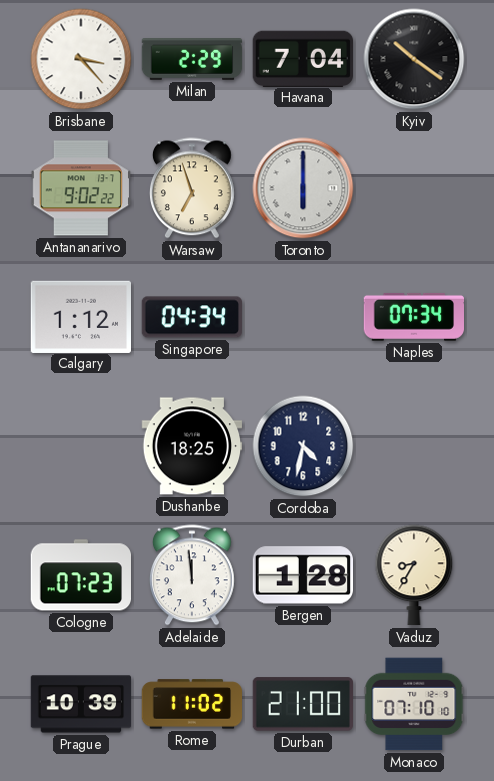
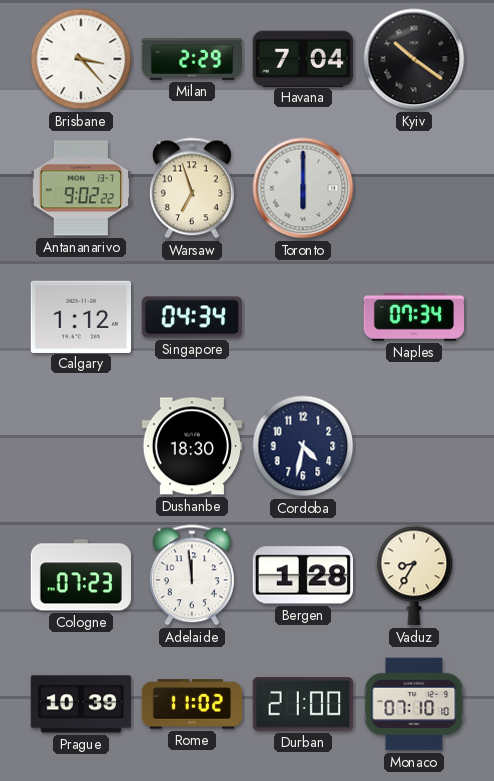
Dushanbe: 18:25 -> 18:30 (192, 446)
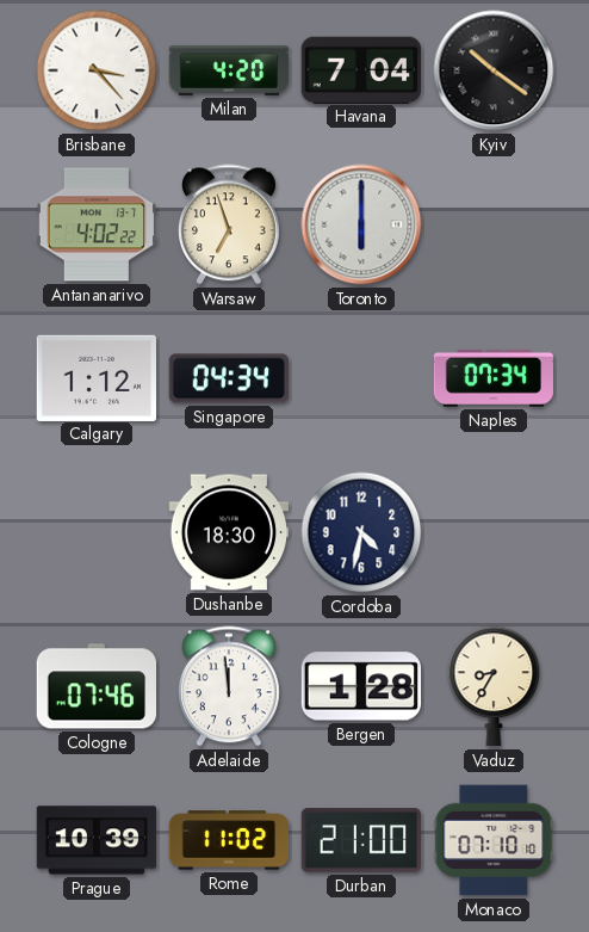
Milan: 2:29 -> 4:20 (229, 72)
Antananarivo: 9:02 -> 4:02 (95, 224)
Cologne: 07:23 -> 07:46 (95, 686)
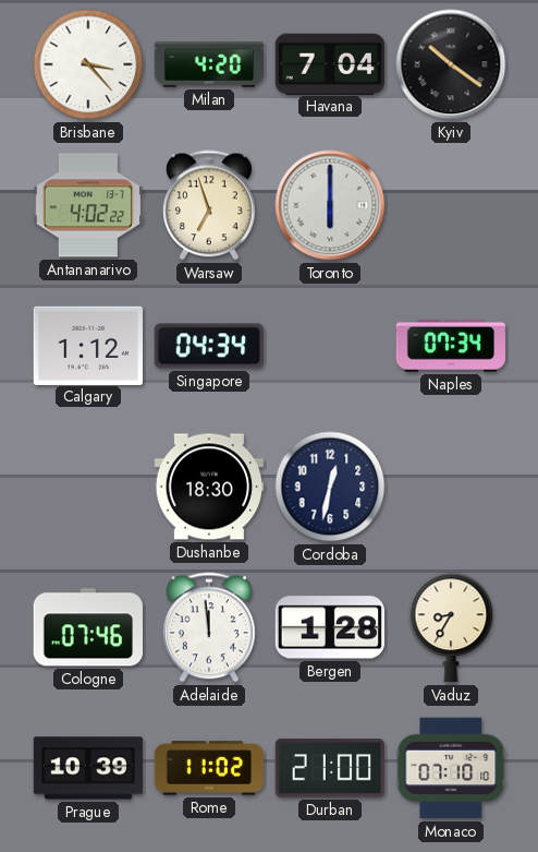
Cordoba: 4:32 -> 12:32 (330, 487)
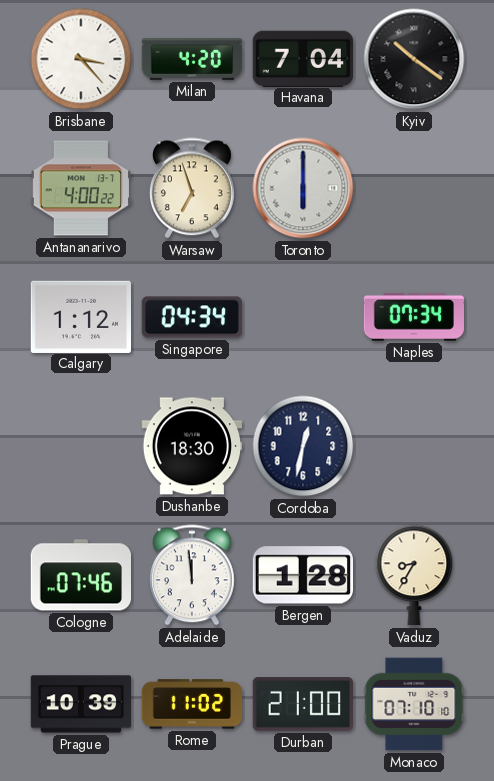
Antananarivo: 4:02 -> 4:00 (80, 188)
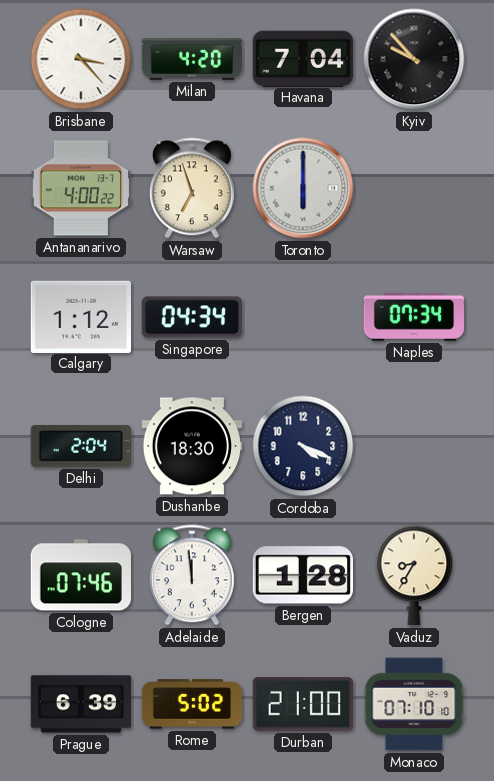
Kyiv: 10:21 -> 9:53 (414, 59)
Delhi: none -> 2:04 (80, 446)
Cordoba: 12:32 -> 4:19 (303, 446)
Prague: 10:39 -> 6:39 (81, 704)
Rome: 11:02 -> 5:02 (192, 704)
